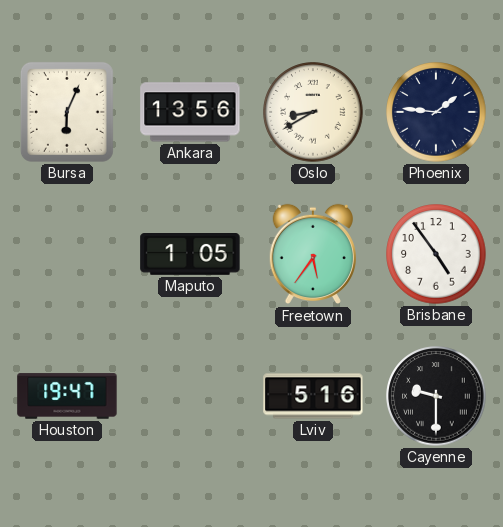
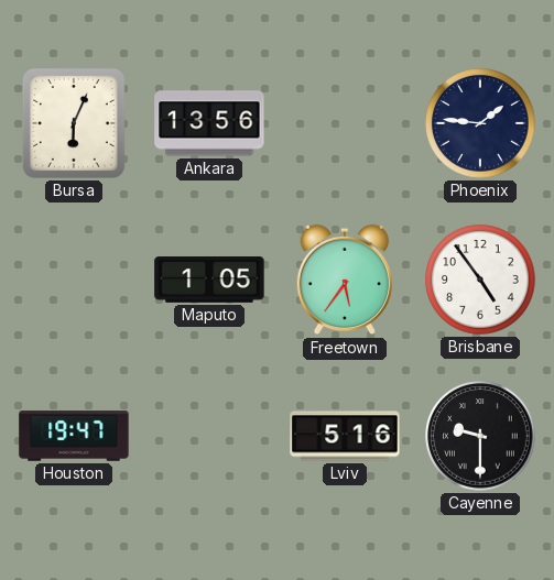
Oslo: 8:40 -> none (313, 112)
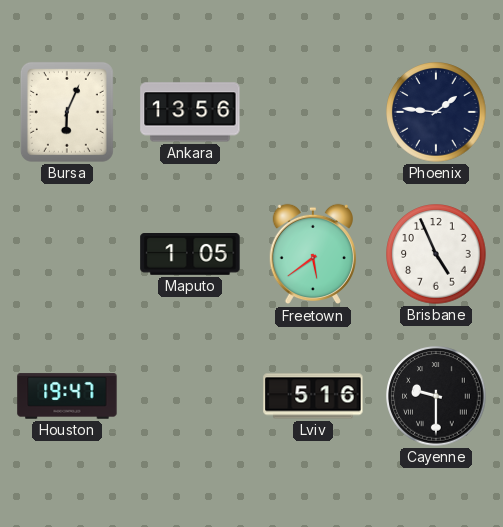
Freetown: 5:36 -> 5:39 (313, 254)
Brisbane: 4:54 -> 4:56 (436, 254)
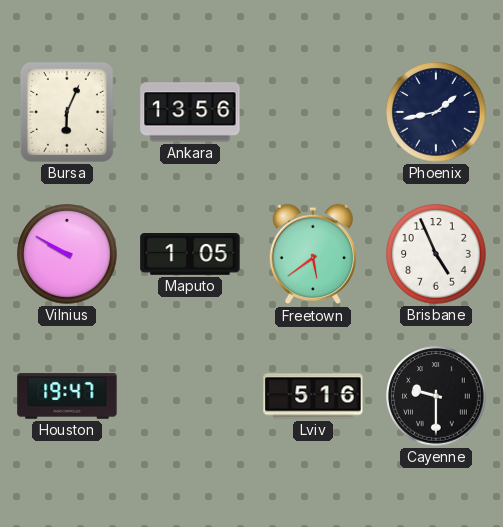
Phoenix: 1:46 -> 1:43 (436, 112)
Vilnius: none -> 9:50 (67, 254)
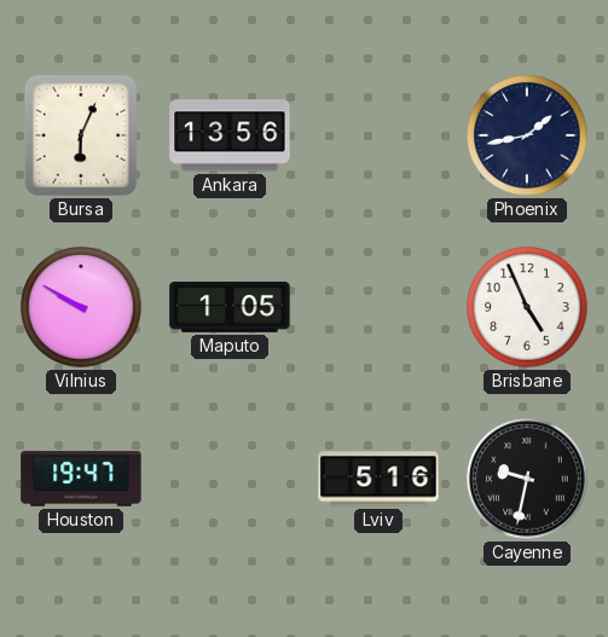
Freetown: 5:39 -> none (313, 254)
Cayenne: 9:30 -> 9:32 (527, 479)
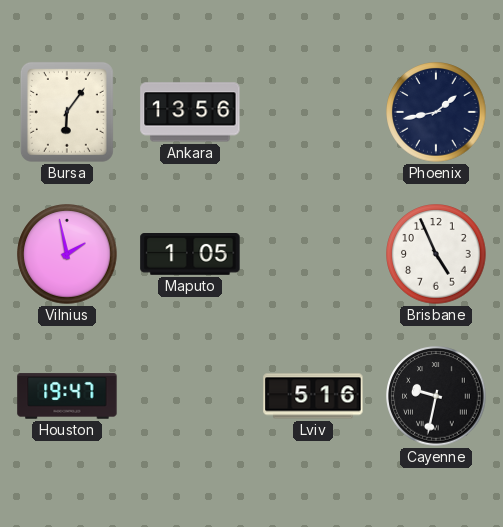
Bursa: 6:04 -> 6:06 (67, 112)
Vilnius: 9:50 -> 1:58 (67, 254)
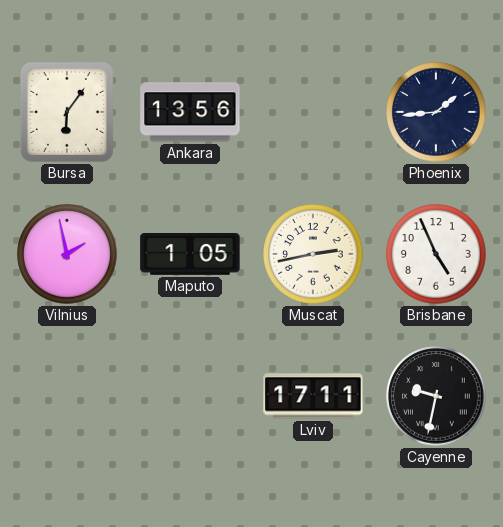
Phoenix: 1:43 -> 1:44 (436, 112)
Muscat: none -> 2:43 (313, 254)
Houston: 19:47 -> none (67, 396)
Lviv: 5:16 -> 17:11 (313, 396)
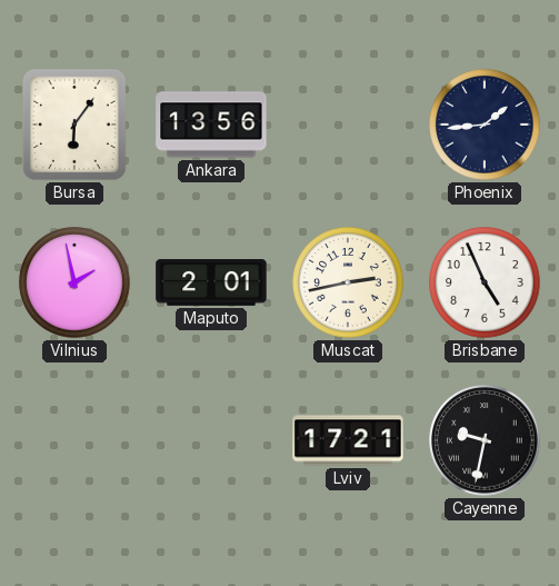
Maputo: 1:05 -> 2:01 (211, 284)
Lviv: 17:11 -> 17:21 (348, 440)
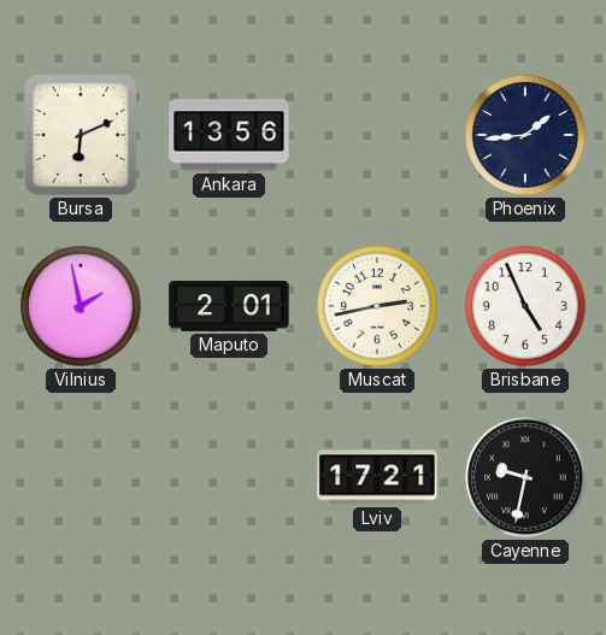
Bursa: 6:06 -> 6:11 (81, 135)
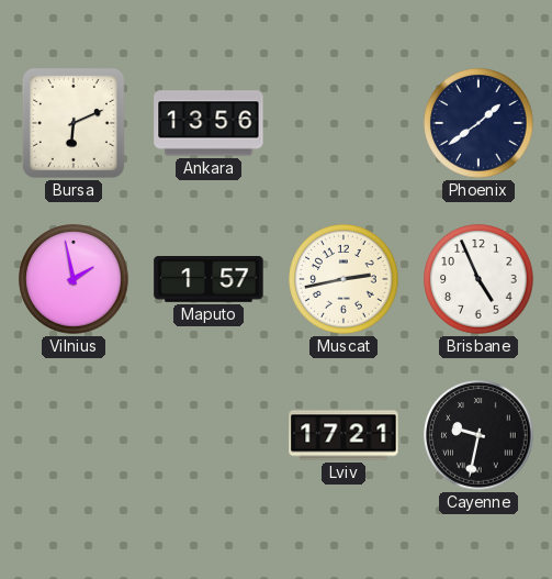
Phoenix: 1:44 -> 1:39 (478, 123)
Maputo: 2:01 -> 1:57 (209, 280)
